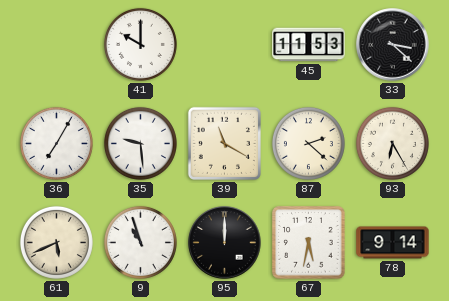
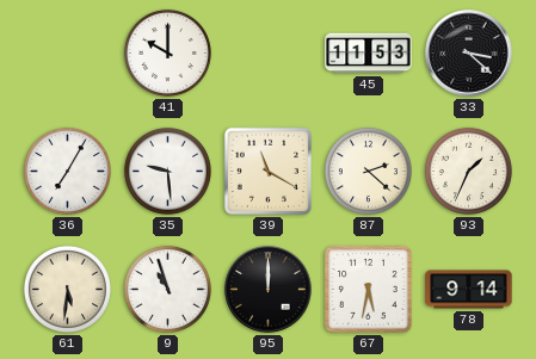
93: 6:25 -> 1:34 (468, 171)
61: 5:41 -> 5:31 (67, 289)
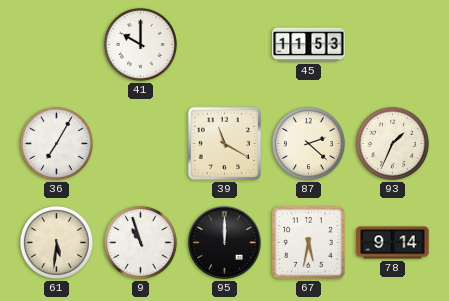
33: 3:22 -> none (469, 54)
35: 9:29 -> none (167, 171)
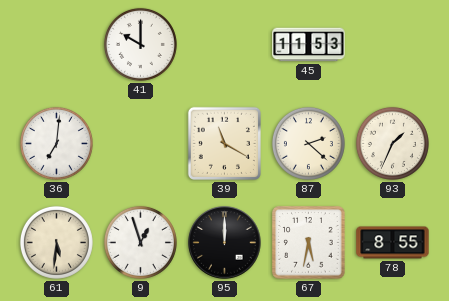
36: 7:05 -> 7:01 (56, 143)
9: 10:57 -> 12:57 (140, 242)
78: 9:14 -> 8:55 (393, 243)
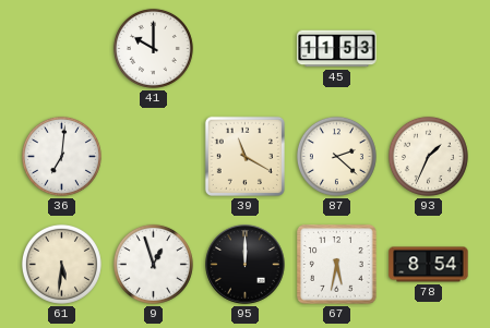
78: 8:55 -> 8:54 (429, 265)
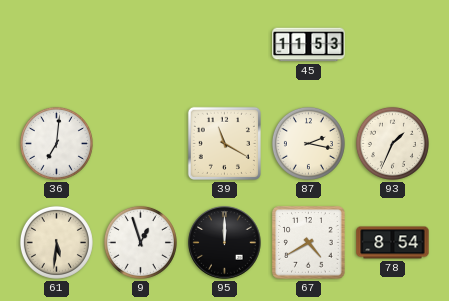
41: 10:00 -> none (153, 48)
87: 2:22 -> 2:17 (308, 143)
67: 5:32 -> 4:40 (309, 243)
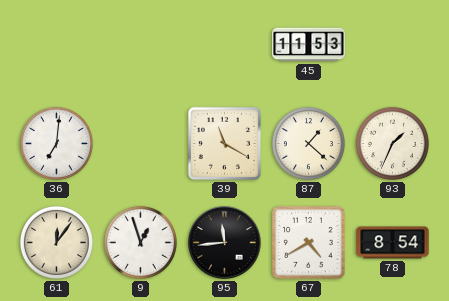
87: 2:17 -> 1:22 (308, 143)
61: 5:31 -> 12:06 (56, 242)
95: 12:00 -> 11:44 (225, 243)
